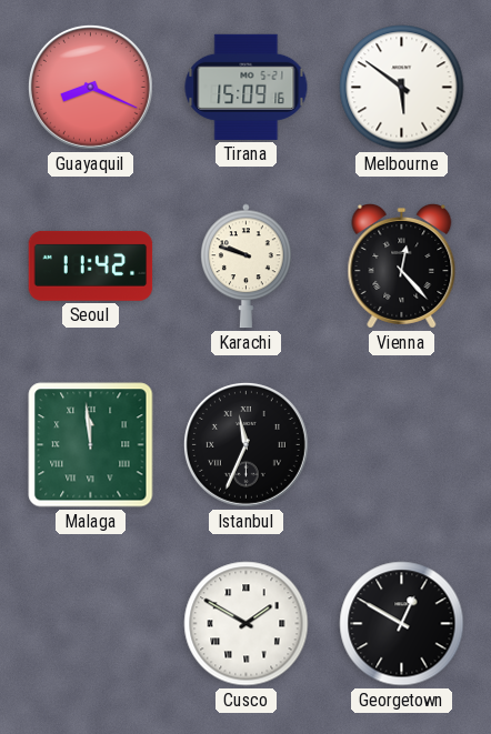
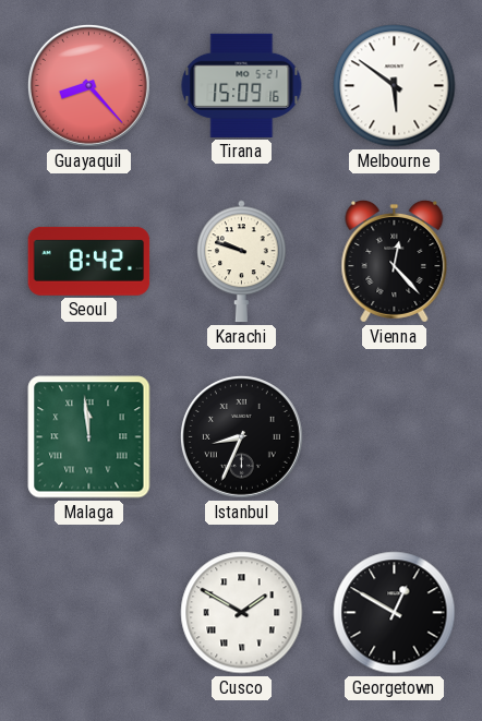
Guayaquil: 8:19 -> 8:23 (88, 85)
Seoul: 11:42 -> 8:42 (89, 261)
Istanbul: 11:34 -> 8:34 (241, 436)
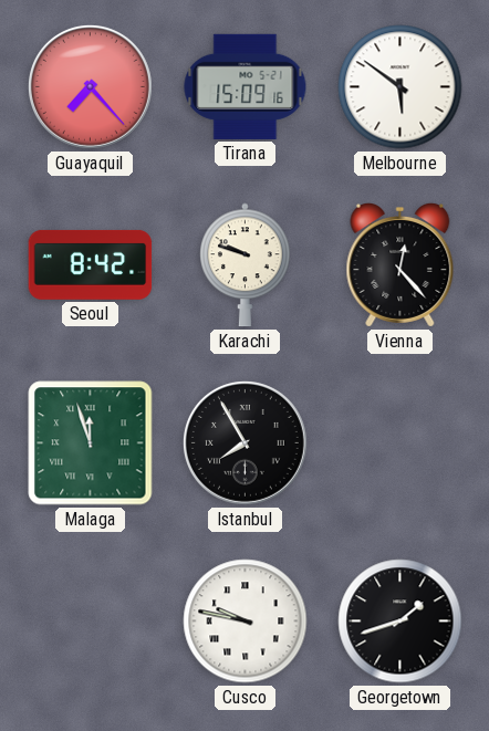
Guayaquil: 8:23 -> 7:23 (90, 86)
Malaga: 11:59 -> 11:57 (91, 443)
Istanbul: 8:34 -> 7:55 (245, 442)
Cusco: 1:50 -> 9:47 (246, 622)
Georgetown: 12:50 -> 1:42 (400, 622)
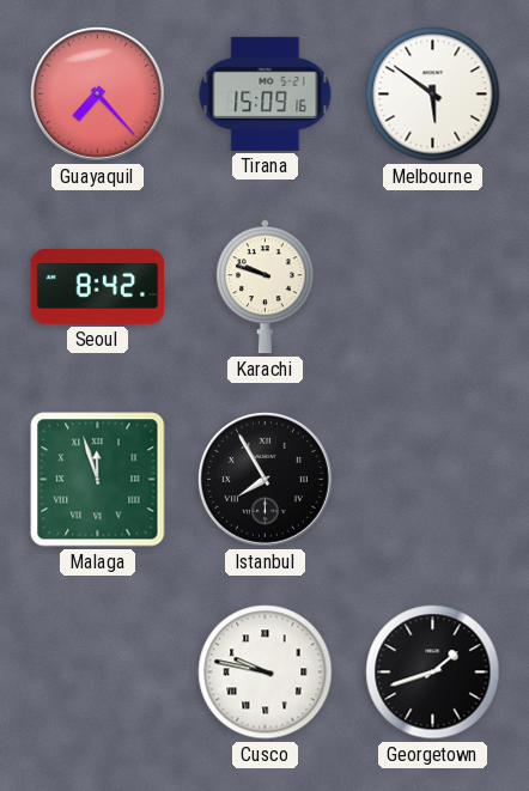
Vienna: 12:23 -> none (400, 265)
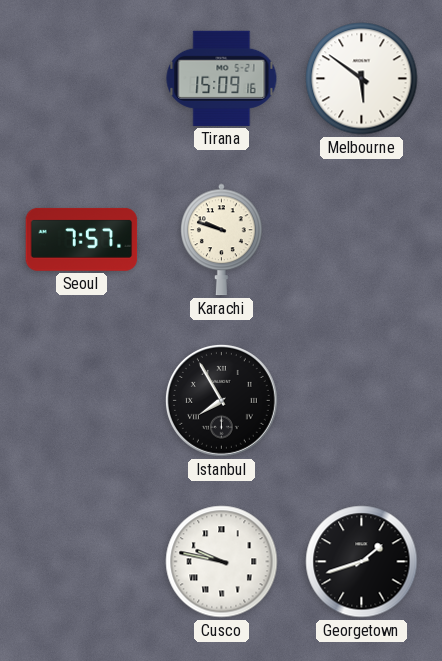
Guayaquil: 7:23 -> none (97, 93)
Seoul: 8:42 -> 7:57 (82, 239)
Malaga: 11:57 -> none (98, 480)
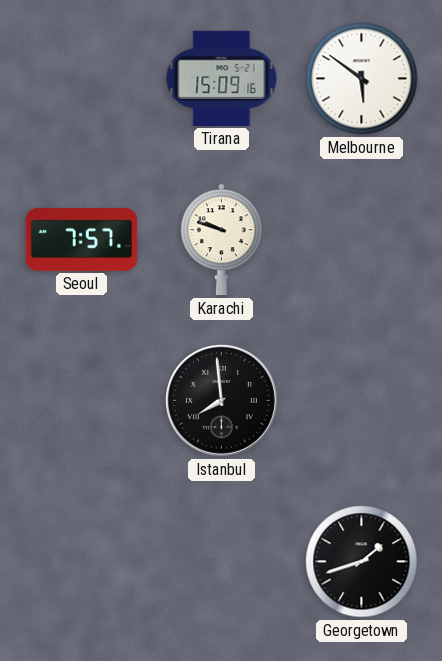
Istanbul: 7:55 -> 7:59 (221, 400)
Cusco: 9:47 -> none (222, 562)
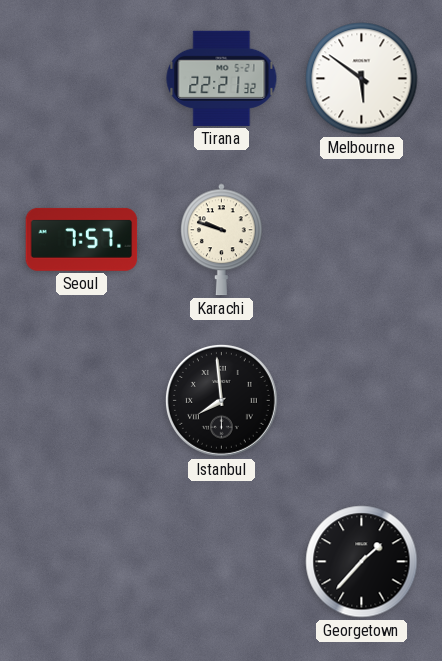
Tirana: 15:09 -> 22:21 (222, 78)
Georgetown: 1:42 -> 1:37 (362, 562)
